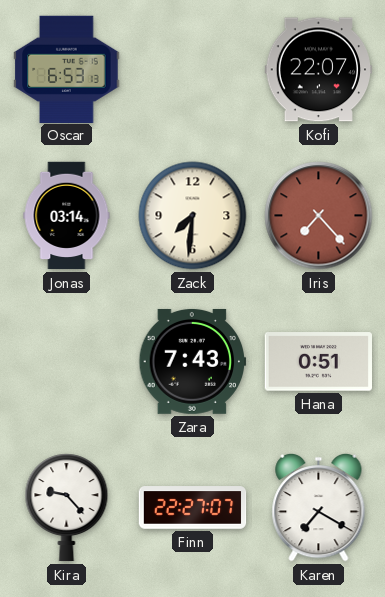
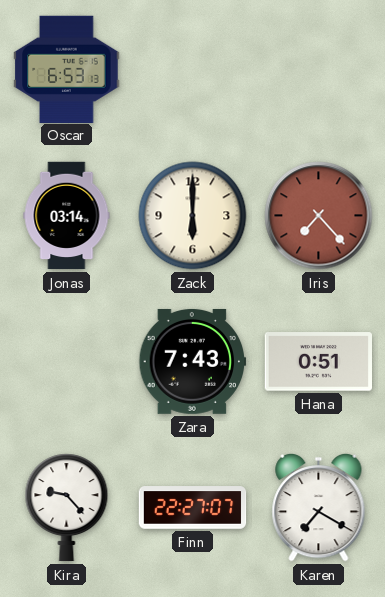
Kofi: 22:07 -> none (319, 70)
Zack: 7:31 -> 6:00 (193, 216)
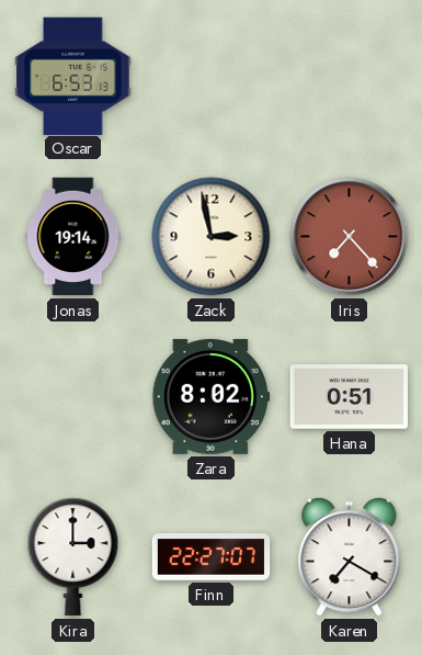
Jonas: 03:14 -> 19:14 (73, 237)
Zack: 6:00 -> 2:58 (212, 237)
Zara: 7:43 -> 8:02 (212, 397)
Kira: 9:23 -> 3:00 (73, 557)
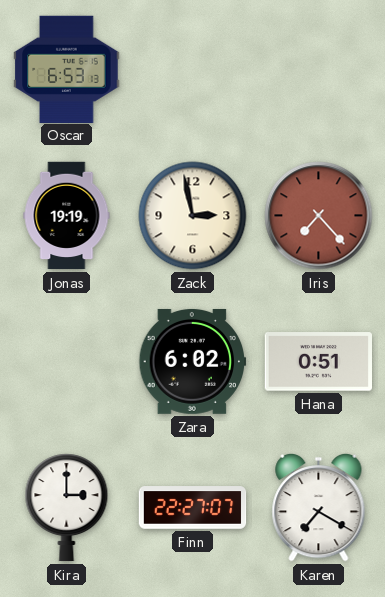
Jonas: 19:14 -> 19:19 (67, 216)
Zara: 8:02 -> 6:02 (193, 362)
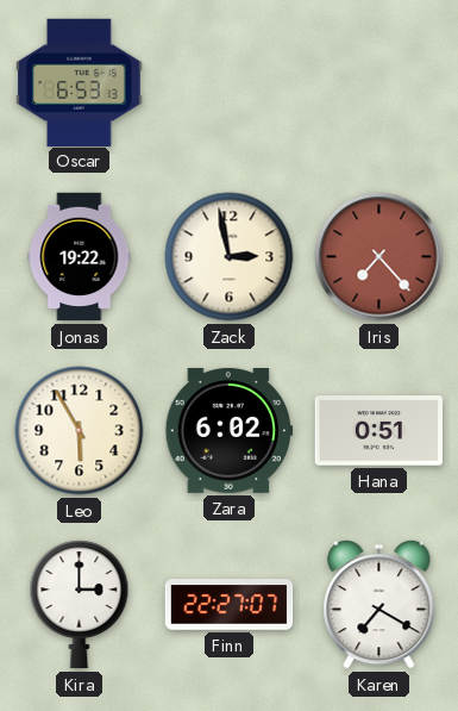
Jonas: 19:19 -> 19:22 (80, 257)
Leo: none -> 5:55 (80, 431)
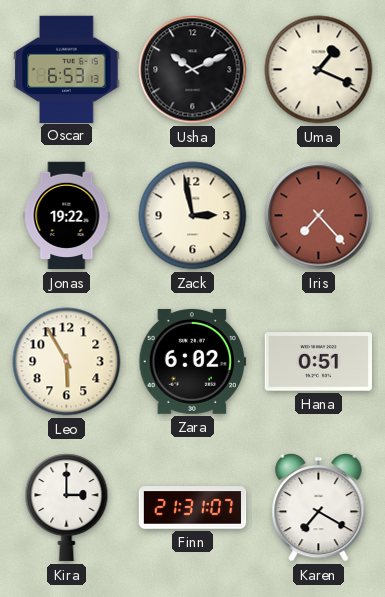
Usha: none -> 10:11 (193, 70)
Uma: none -> 1:19 (319, 70)
Finn: 22:27 -> 21:31 (193, 508)
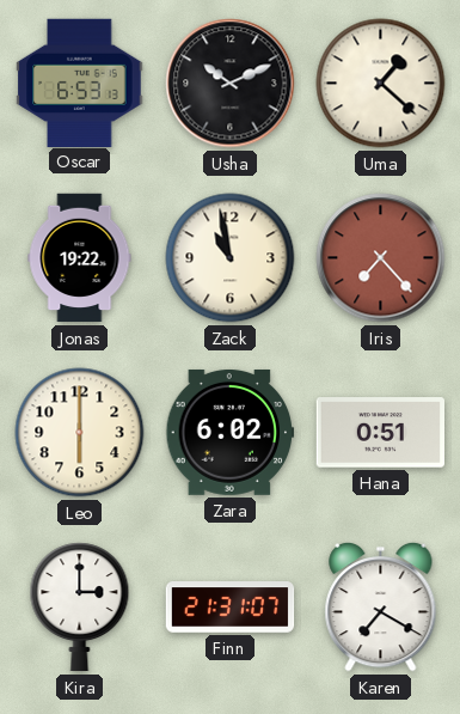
Uma: 1:19 -> 1:22 (381, 84)
Zack: 2:58 -> 10:58 (231, 258)
Leo: 5:55 -> 6:00 (80, 433)
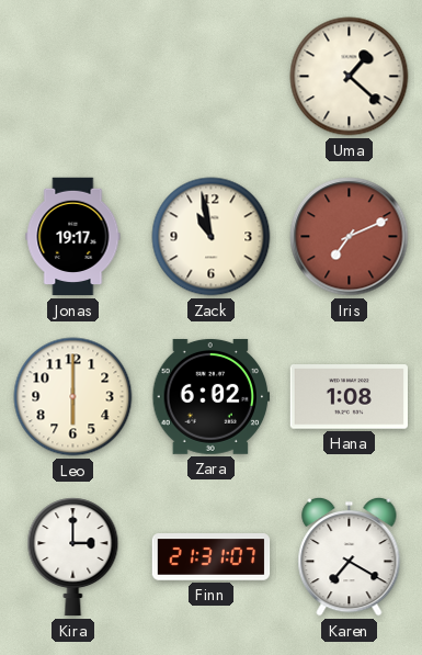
Oscar: 6:53 -> none (80, 83)
Usha: 10:11 -> none (231, 84)
Jonas: 19:22 -> 19:17 (73, 237)
Iris: 7:23 -> 7:11 (350, 237)
Hana: 0:51 -> 1:08 (349, 397)
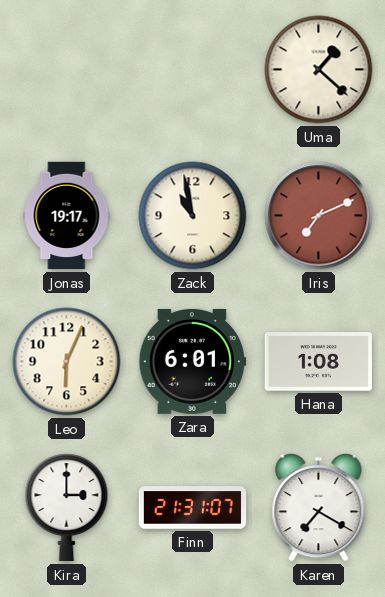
Leo: 6:00 -> 6:04 (67, 362)
Zara: 6:02 -> 6:01 (193, 362)
